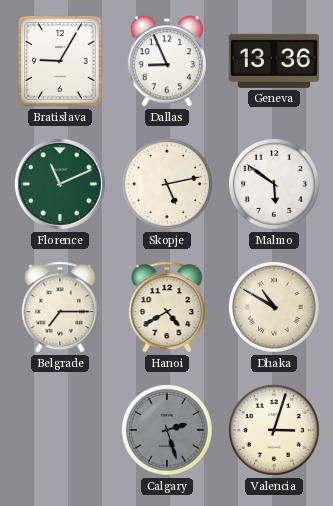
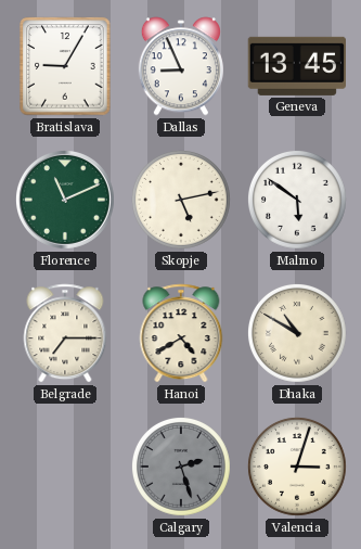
Geneva: 13:36 -> 13:45 (296, 66)
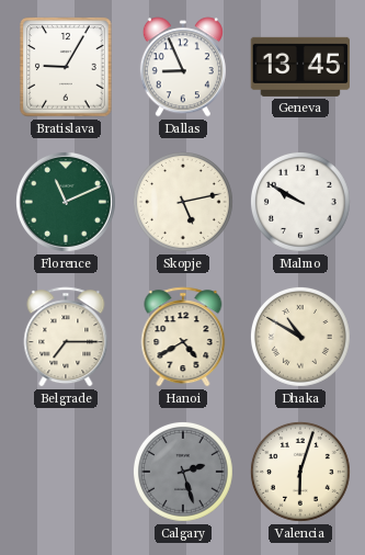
Malmo: 5:51 -> 9:50 (300, 202)
Valencia: 3:03 -> 6:03 (300, 472)
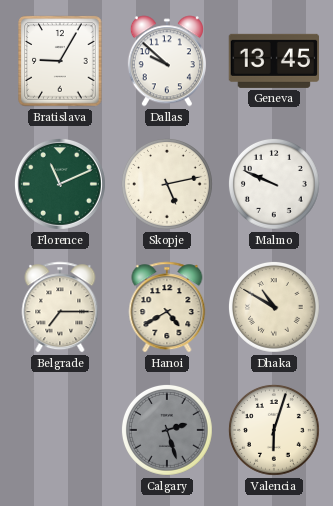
Dallas: 8:56 -> 9:52 (167, 61)
Malmo: 9:50 -> 9:49 (274, 184)
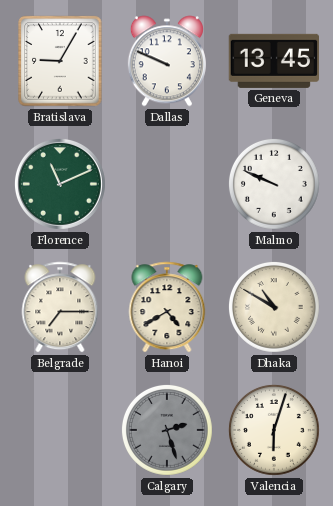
Dallas: 9:52 -> 9:49 (167, 61)
Skopje: 5:13 -> none (167, 184)
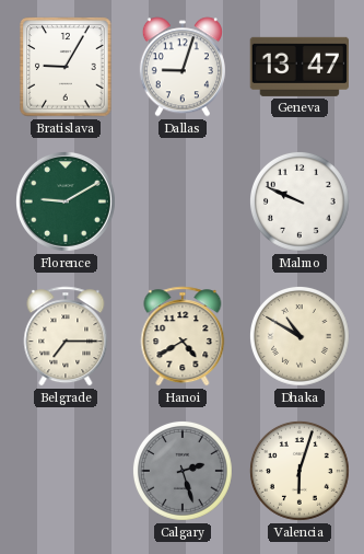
Dallas: 9:49 -> 9:03 (183, 67)
Geneva: 13:45 -> 13:47 (298, 67)
Florence: 11:11 -> 9:10 (66, 201)
